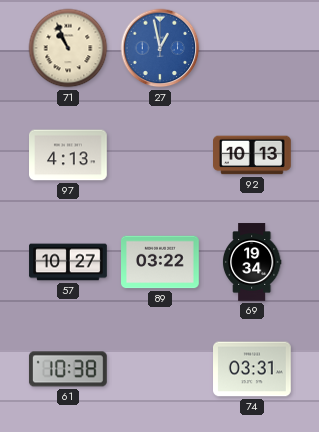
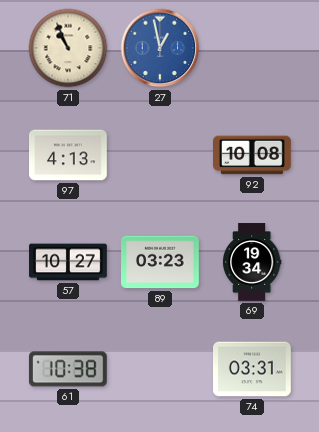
92: 10:13 -> 10:08 (253, 155)
89: 03:22 -> 03:23 (161, 262)
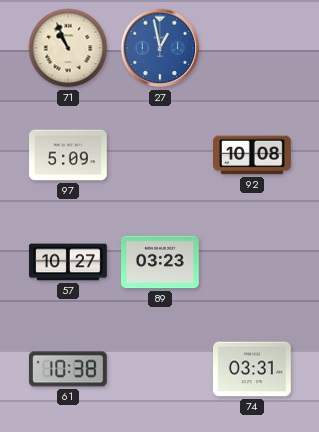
97: 4:13 -> 5:09 (69, 155)
69: 19:34 -> none (252, 262)
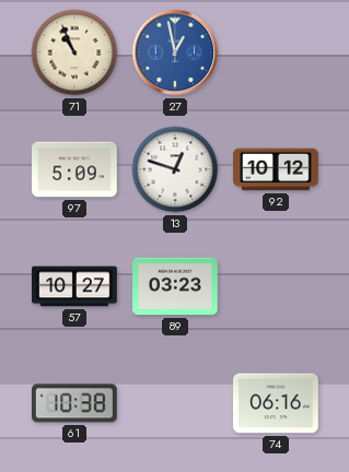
13: none -> 12:48 (175, 169)
92: 10:08 -> 10:12 (277, 169)
74: 03:31 -> 06:16 (277, 403)
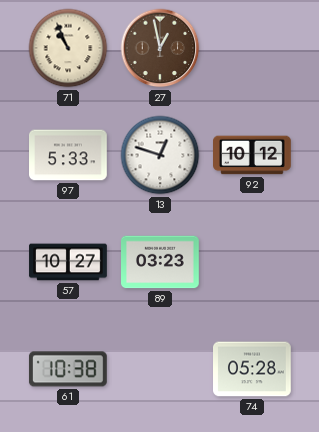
27 dial: blue -> brown (160, 48)
97: 5:09 -> 5:33 (69, 155)
74: 06:16 -> 05:28 (253, 369)
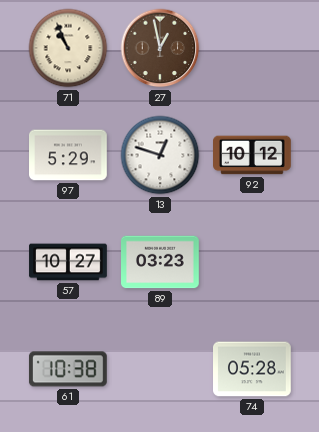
97: 5:33 -> 5:29 (69, 155)
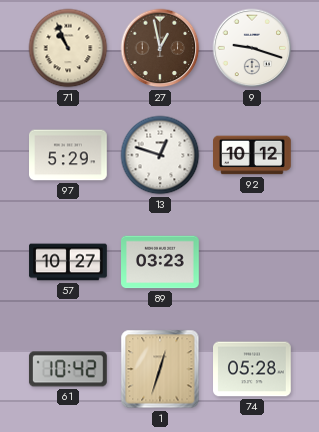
9: none -> 9:18 (252, 48)
61: 10:38 -> 10:42 (68, 369)
1: none -> 12:33 (160, 369)
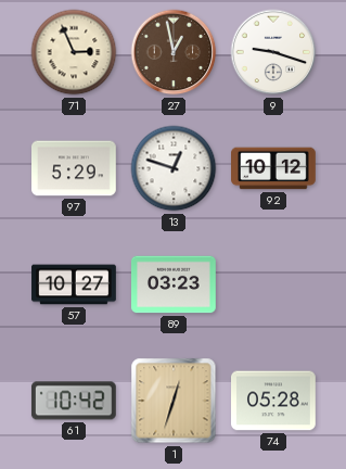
71: 10:56 -> 2:56 (74, 52)
